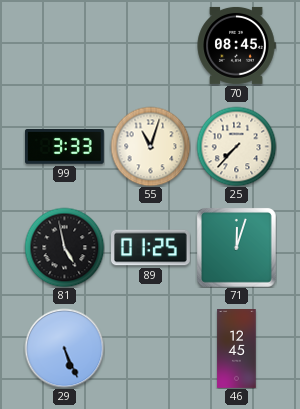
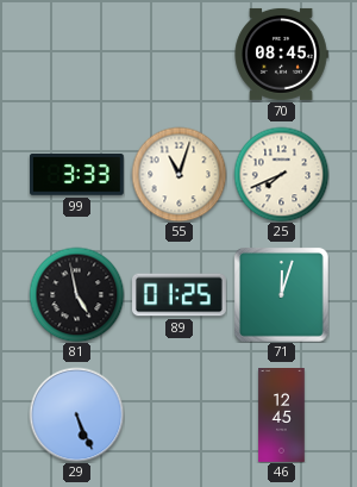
25: 7:37 -> 7:41 (281, 174)
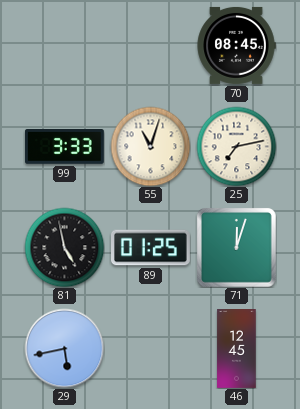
25: 7:41 -> 7:13 (236, 146)
29: 5:26 -> 5:43 (64, 348)
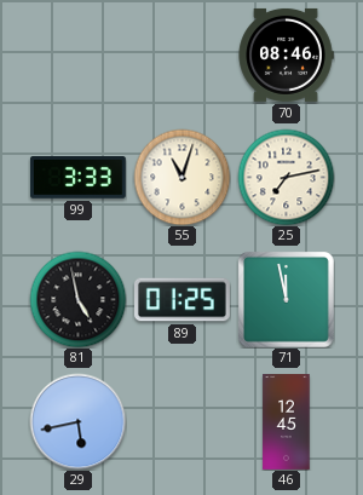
70: 08:45 -> 08:46 (286, 54)
71: 12:03 -> 11:58 (286, 299)
